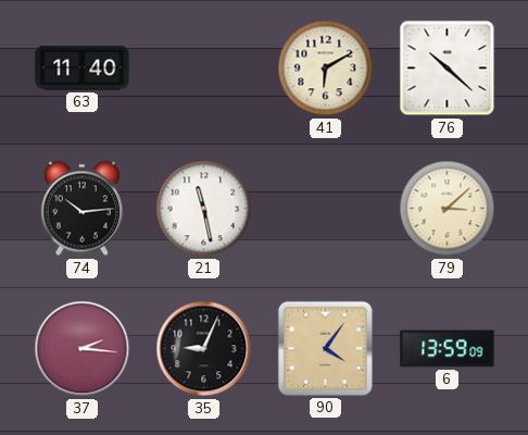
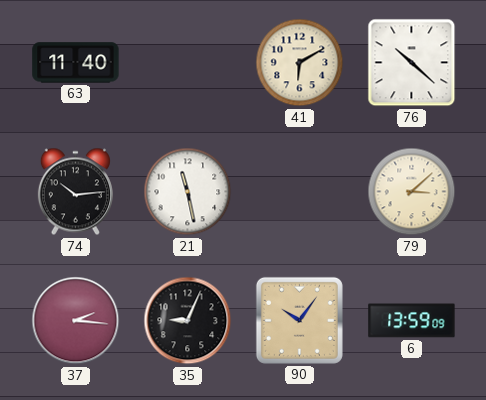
90: 4:06 -> 10:06 (299, 320)
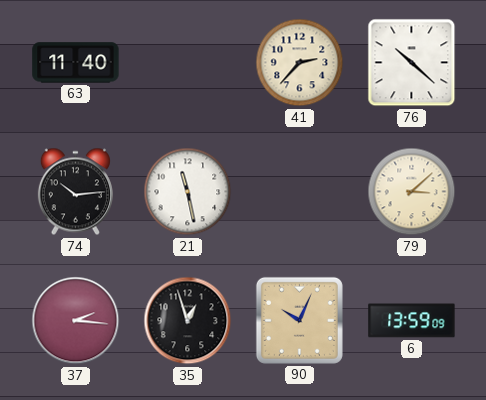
41: 6:10 -> 2:37 (300, 63)
35: 9:04 -> 12:57 (188, 321)
90: 10:06 -> 10:04 (299, 320)
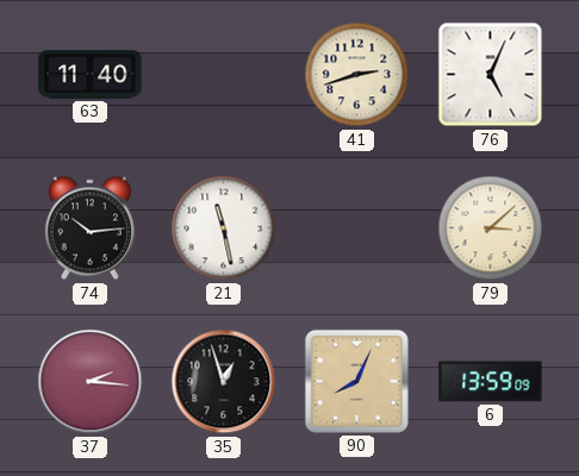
41: 2:37 -> 2:42 (357, 75)
76: 10:22 -> 5:04 (491, 75)
90: 10:04 -> 8:04 (356, 381)
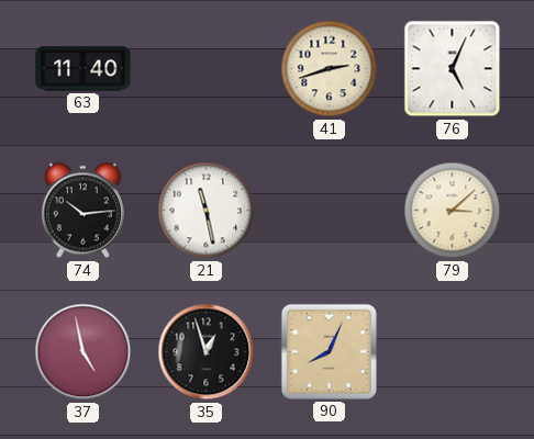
37: 2:16 -> 4:58 (84, 352)
6: 13:59 -> none (491, 382)
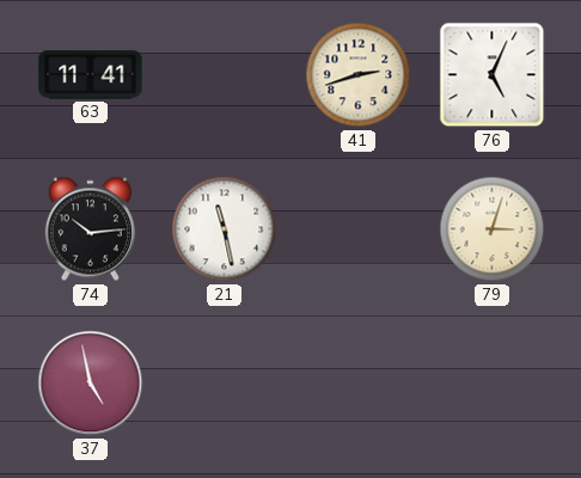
63: 11:40 -> 11:41 (91, 75)
79: 3:08 -> 3:03 (493, 229)
35: 12:57 -> none (207, 352)
90: 8:04 -> none (329, 351)
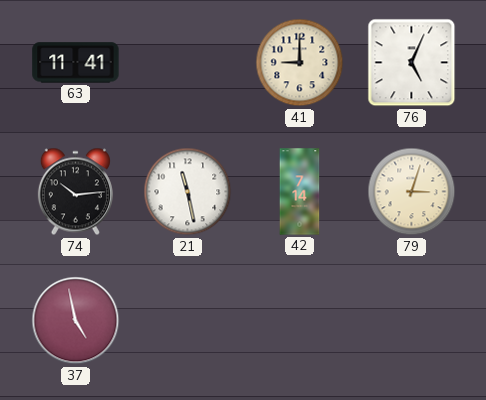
41: 2:42 -> 9:00 (300, 63)
42: none -> 7:14 (300, 192)
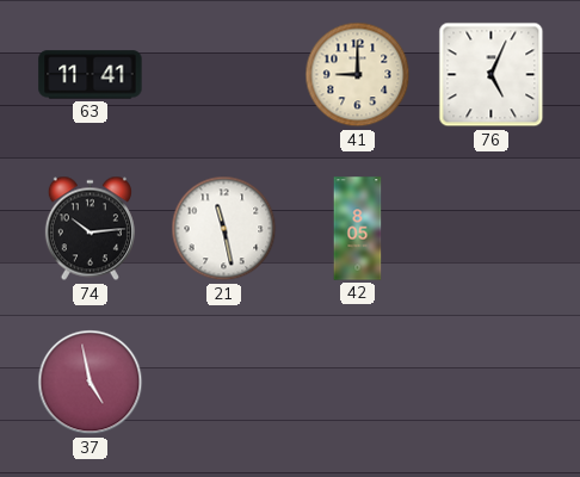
42: 7:14 -> 8:05 (358, 229)
79: 3:03 -> none (412, 192)
